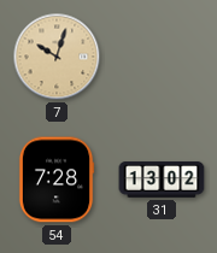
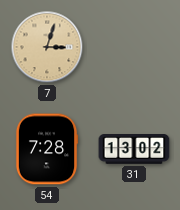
7: 10:03 -> 3:03 (47, 47)
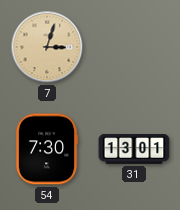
54: 7:28 -> 7:30 (47, 149)
31: 13:02 -> 13:01 (134, 150)
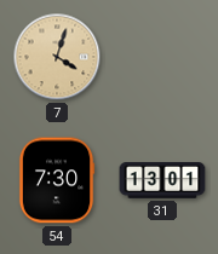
7: 3:03 -> 4:03 (57, 57)
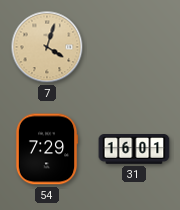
54: 7:30 -> 7:29 (47, 149)
31: 13:01 -> 16:01 (134, 150)
